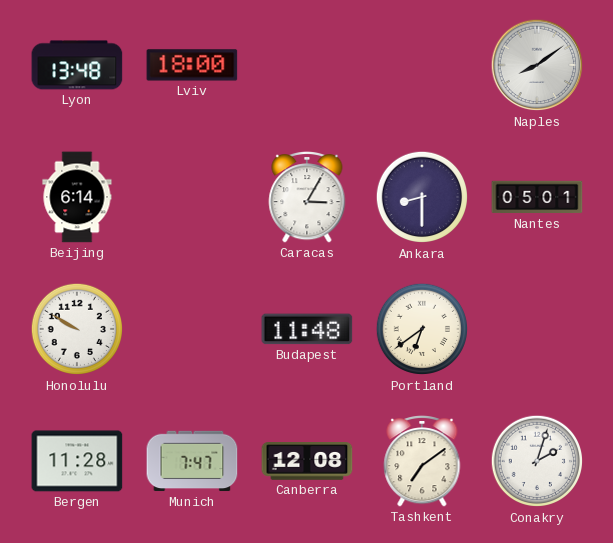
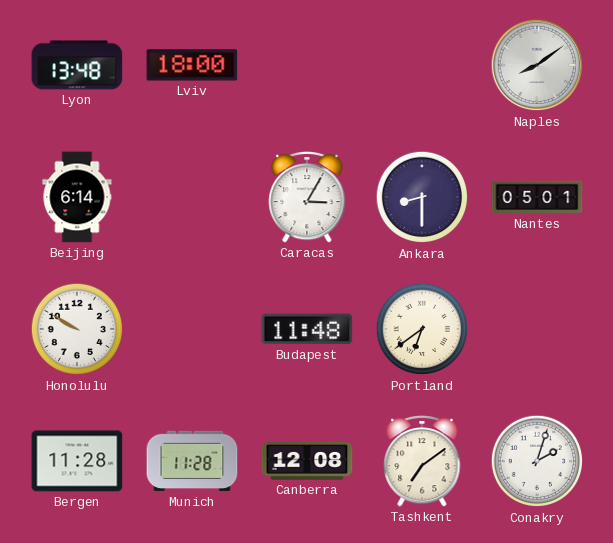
Munich: 7:47 -> 11:28 (192, 461)
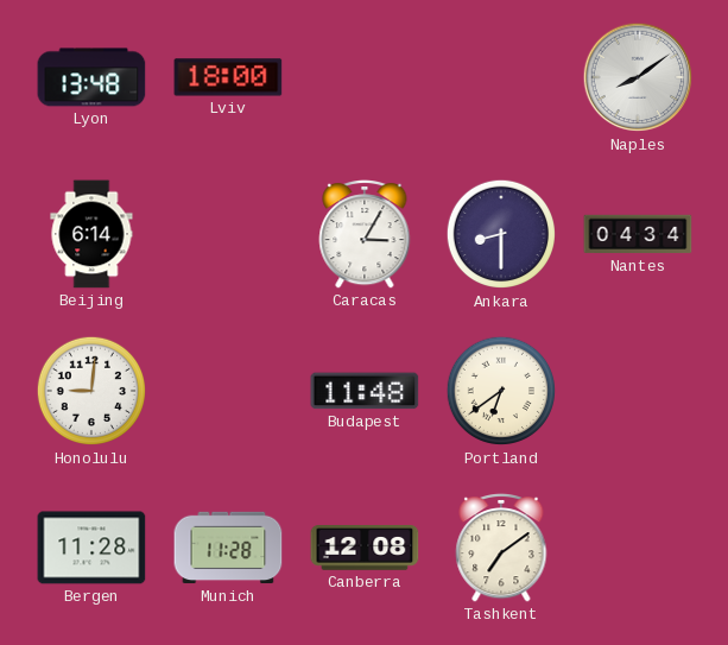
Nantes: 05:01 -> 04:34 (638, 234)
Honolulu: 9:50 -> 9:01 (91, 391)
Conakry: 2:03 -> none (537, 461)
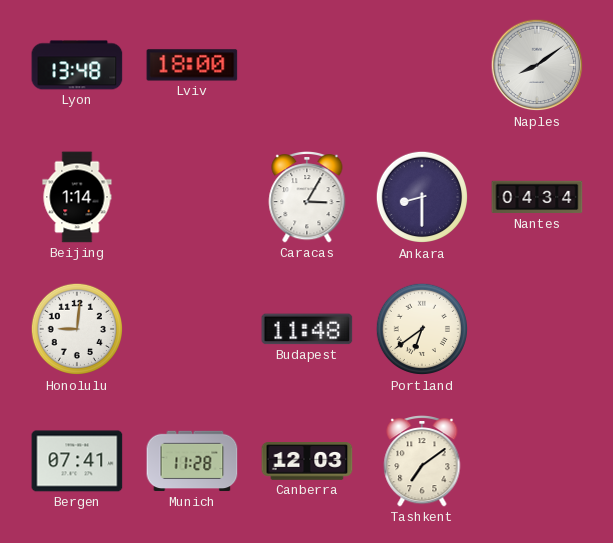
Beijing: 6:14 -> 1:14 (77, 197)
Bergen: 11:28 -> 07:41 (77, 461)
Canberra: 12:08 -> 12:03 (307, 461)
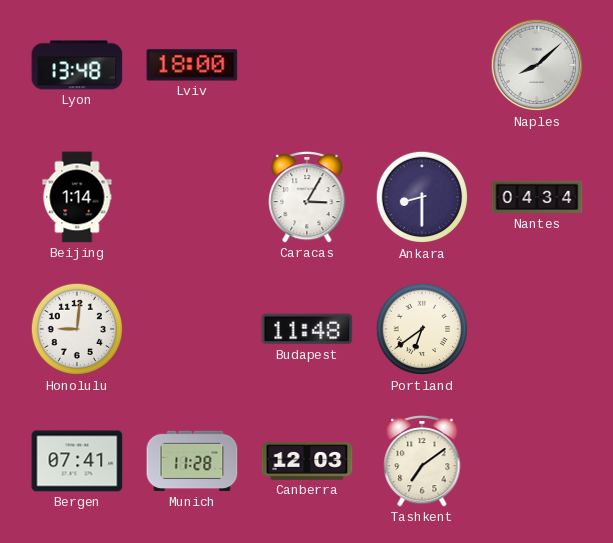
Naples: 8:09 -> 8:08 (537, 65)
